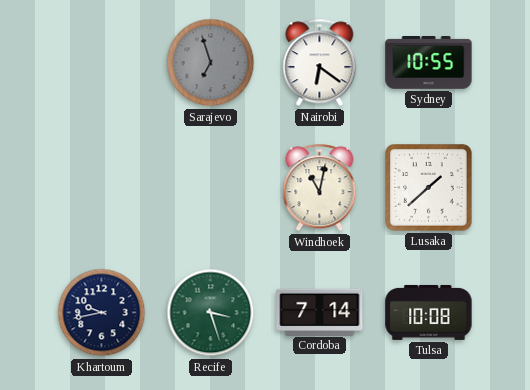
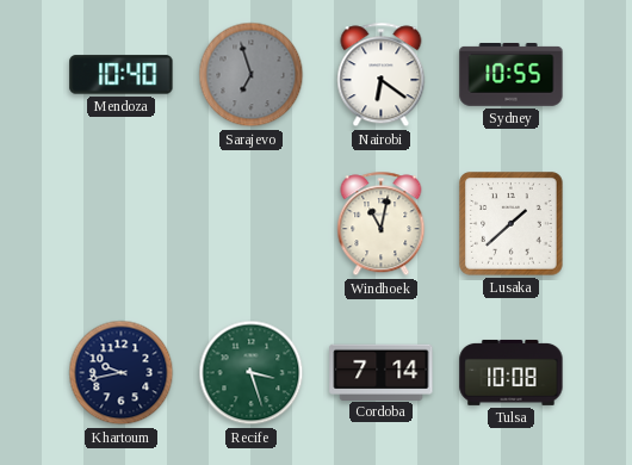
Mendoza: none -> 10:40 (122, 75)
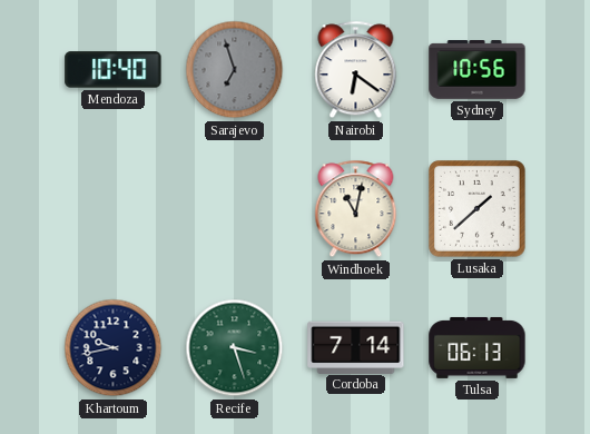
Sydney: 10:55 -> 10:56 (478, 70)
Tulsa: 10:08 -> 06:13 (478, 347)
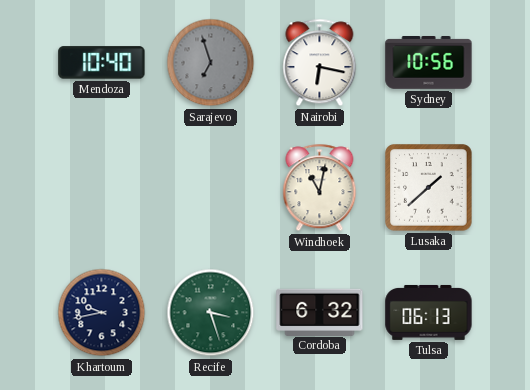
Nairobi: 6:21 -> 6:17 (320, 63)
Cordoba: 7:14 -> 6:32 (320, 312)
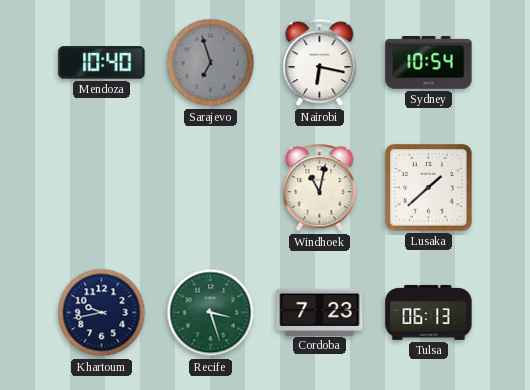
Sydney: 10:56 -> 10:54 (429, 63)
Cordoba: 6:32 -> 7:23 (320, 312)
